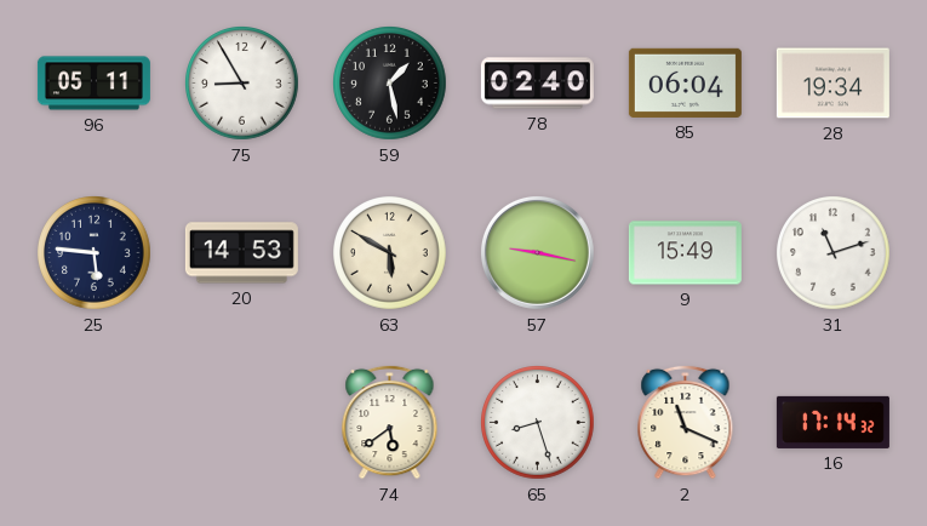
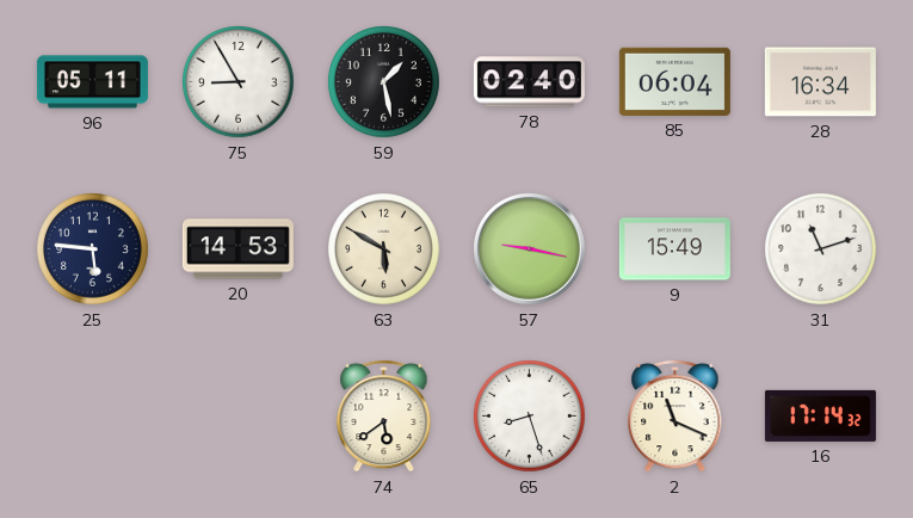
28: 19:34 -> 16:34 (820, 82)
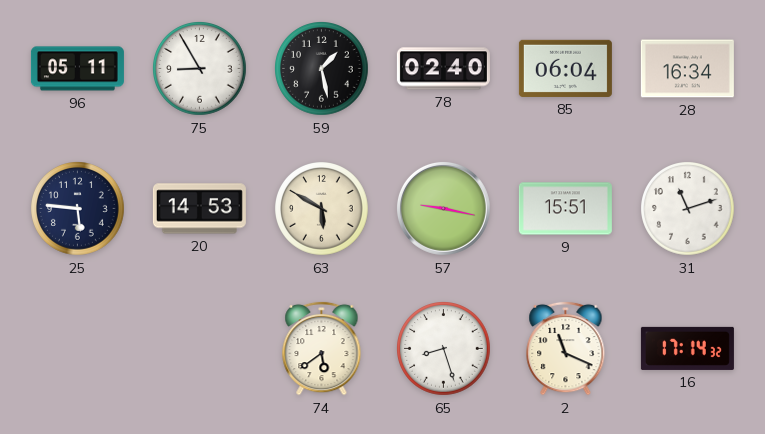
9: 15:49 -> 15:51 (565, 209)
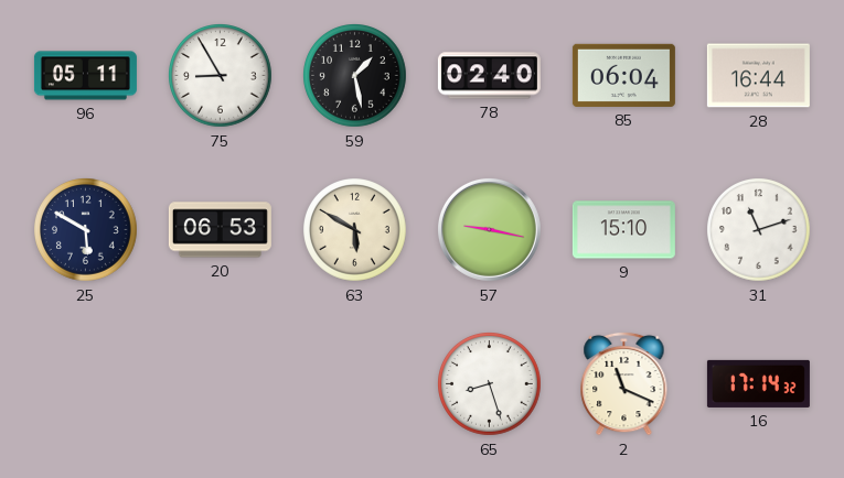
28: 16:34 -> 16:44 (758, 76)
25: 5:46 -> 5:50 (86, 230)
20: 14:53 -> 06:53 (220, 230)
9: 15:51 -> 15:10 (623, 230)
74: 5:39 -> none (322, 348)
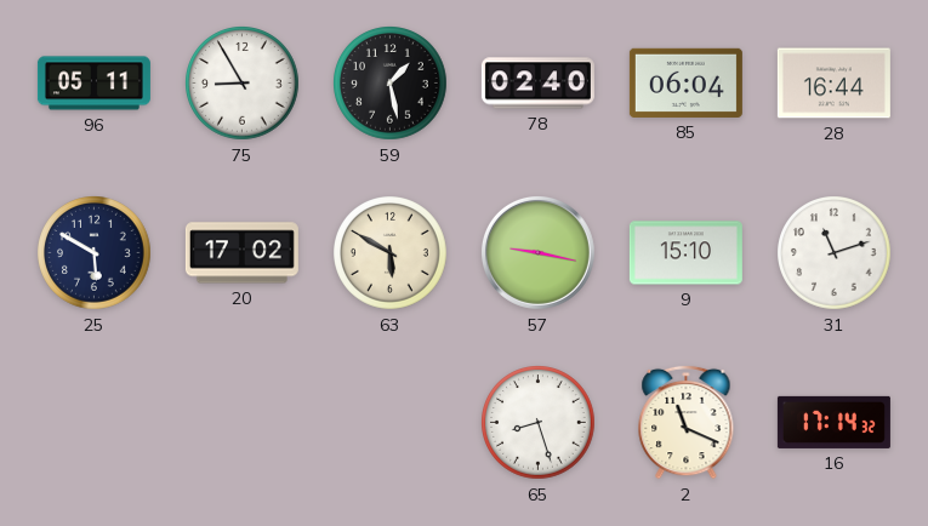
20: 06:53 -> 17:02 (241, 253)
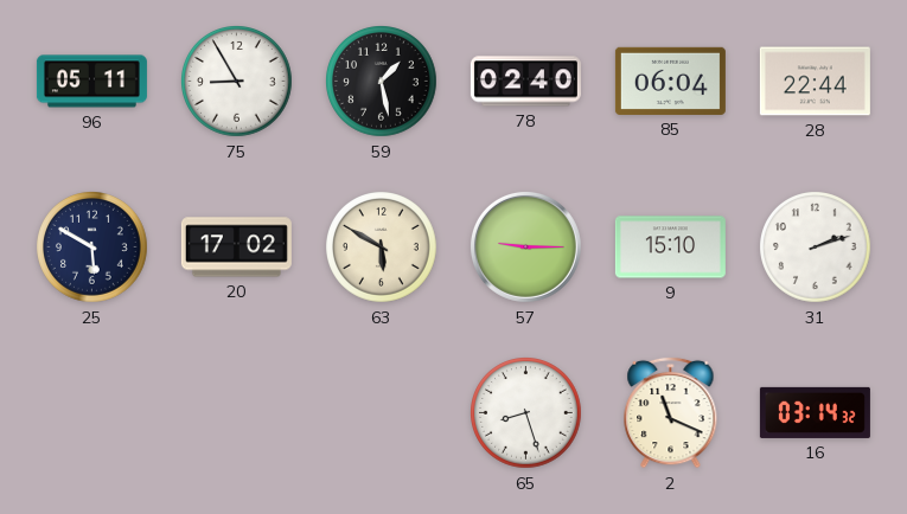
28: 16:44 -> 22:44 (815, 82)
57: 9:17 -> 9:15 (525, 246)
31: 11:12 -> 2:12 (816, 248)
16: 17:14 -> 03:14 (815, 412)
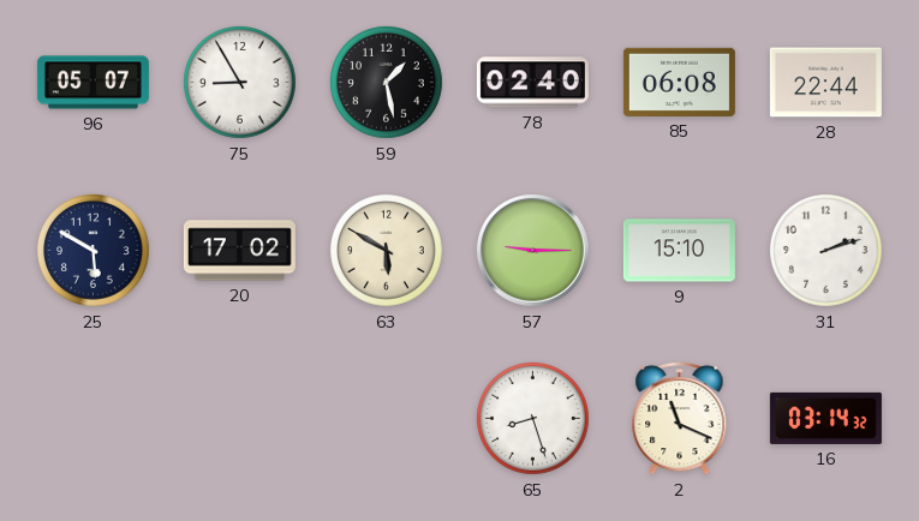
96: 05:11 -> 05:07 (93, 83)
85: 06:04 -> 06:08 (679, 82)
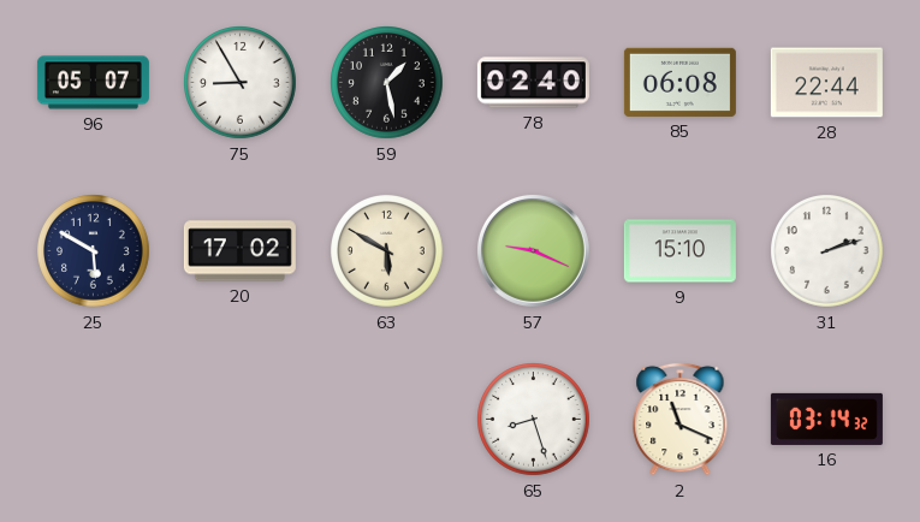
57: 9:15 -> 9:19 (533, 250)
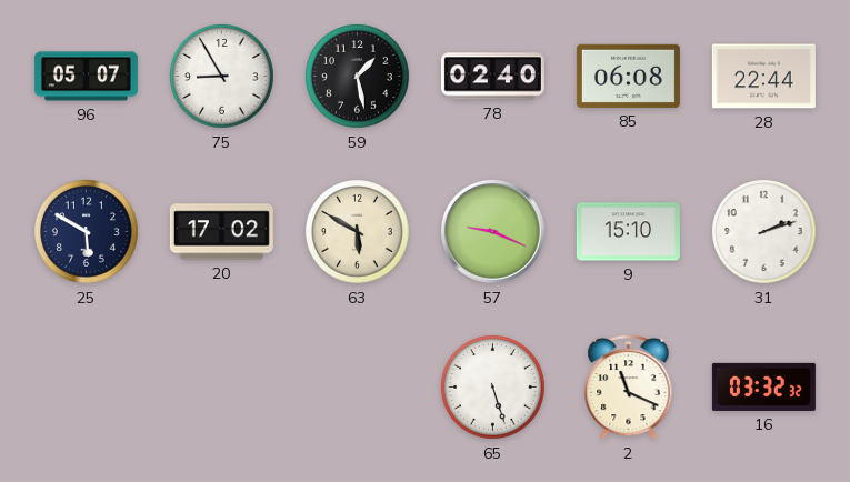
65: 8:27 -> 5:27 (493, 388)
16: 03:14 -> 03:32 (763, 386)
